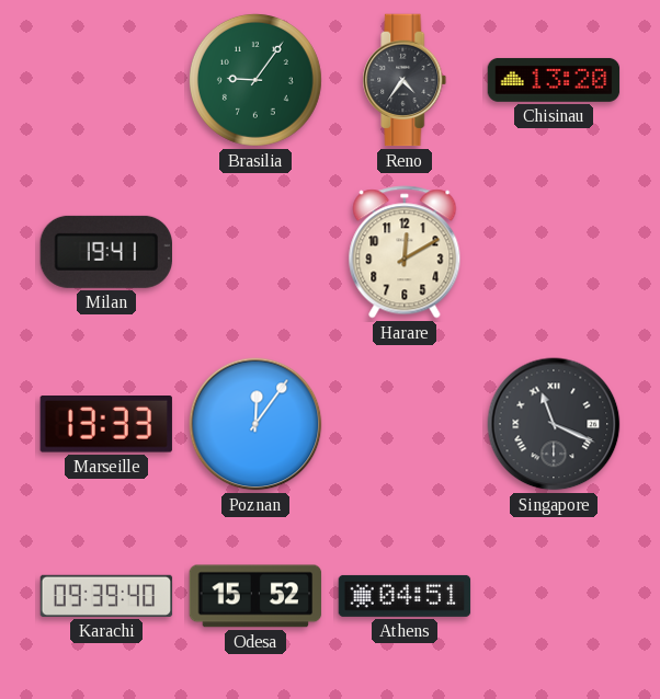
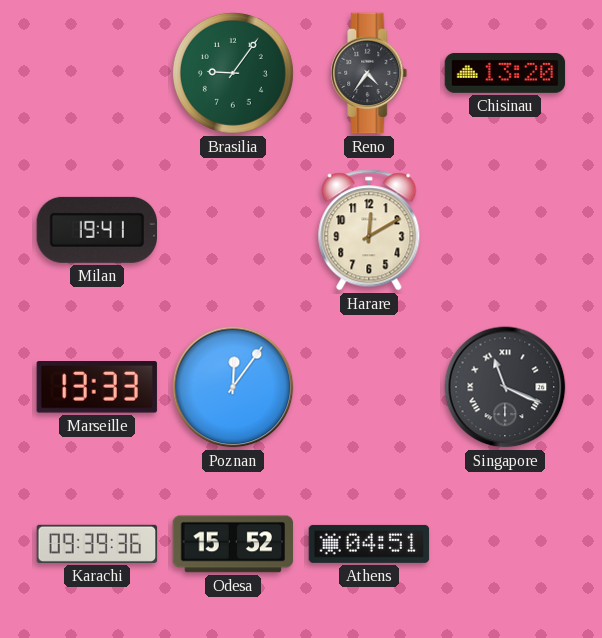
Karachi: 09:39:40 -> 09:39:36 (97, 544)
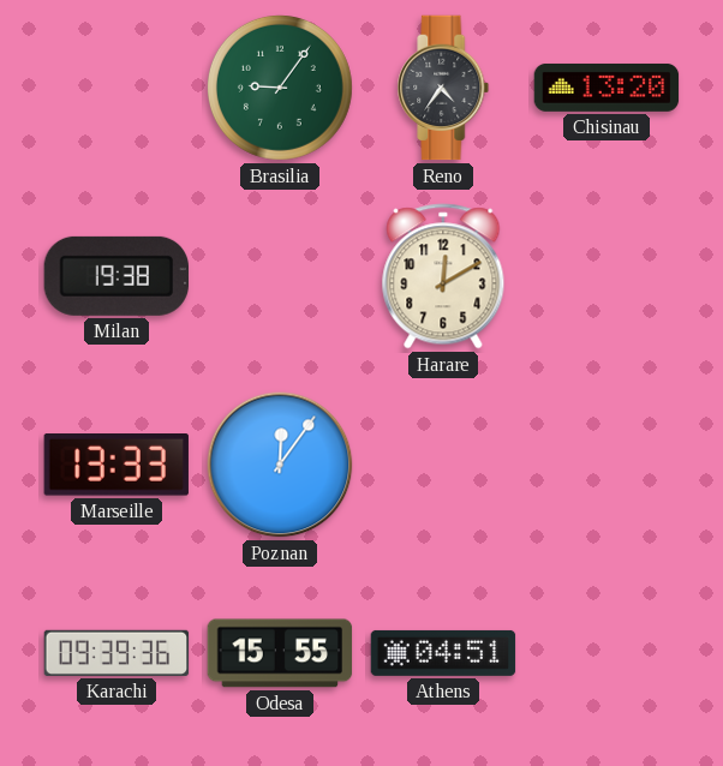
Milan: 19:41 -> 19:38 (115, 276)
Singapore: 11:19 -> none (505, 387)
Odesa: 15:52 -> 15:55 (280, 653)
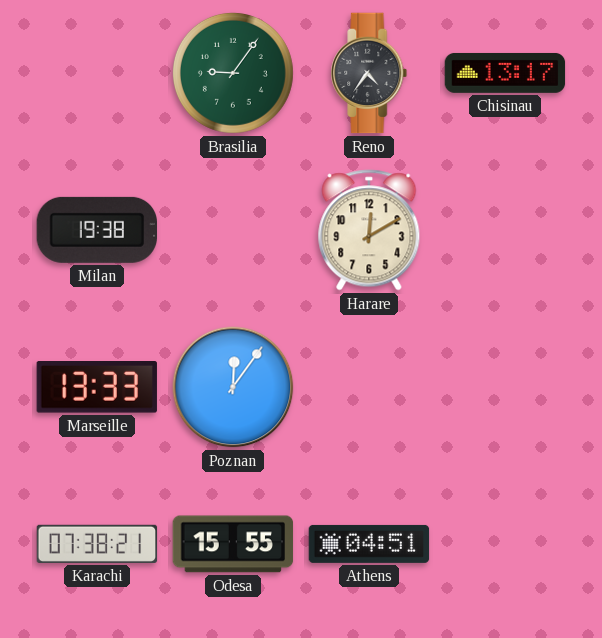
Chisinau: 13:20 -> 13:17 (505, 73)
Karachi: 09:39 -> 07:38 (97, 544)
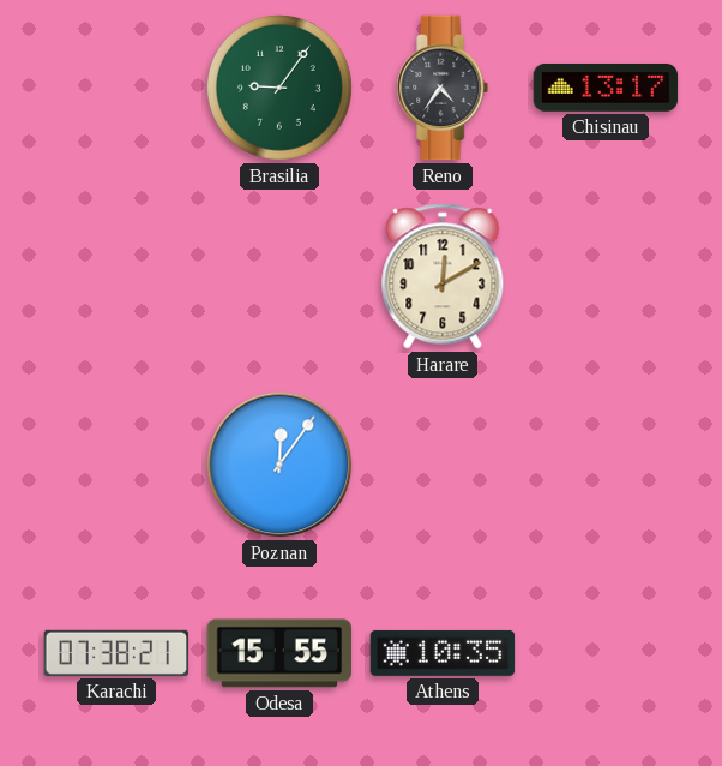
Milan: 19:38 -> none (96, 230)
Marseille: 13:33 -> none (97, 388)
Athens: 04:51 -> 10:35 (443, 653)
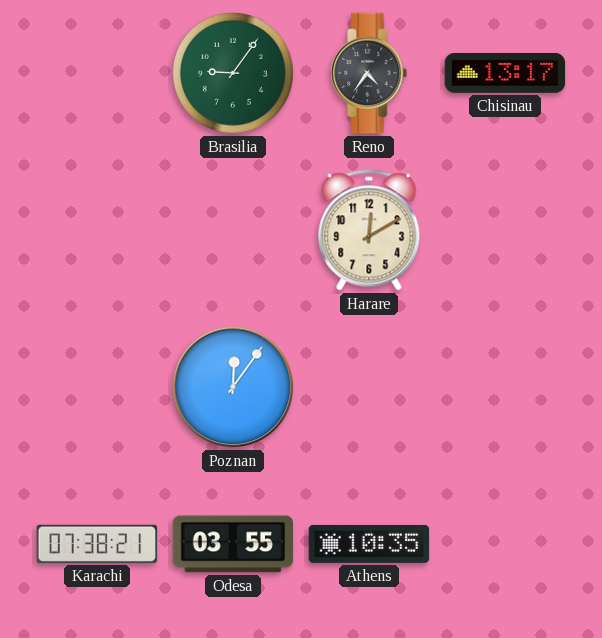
Odesa: 15:55 -> 03:55 (233, 544)
